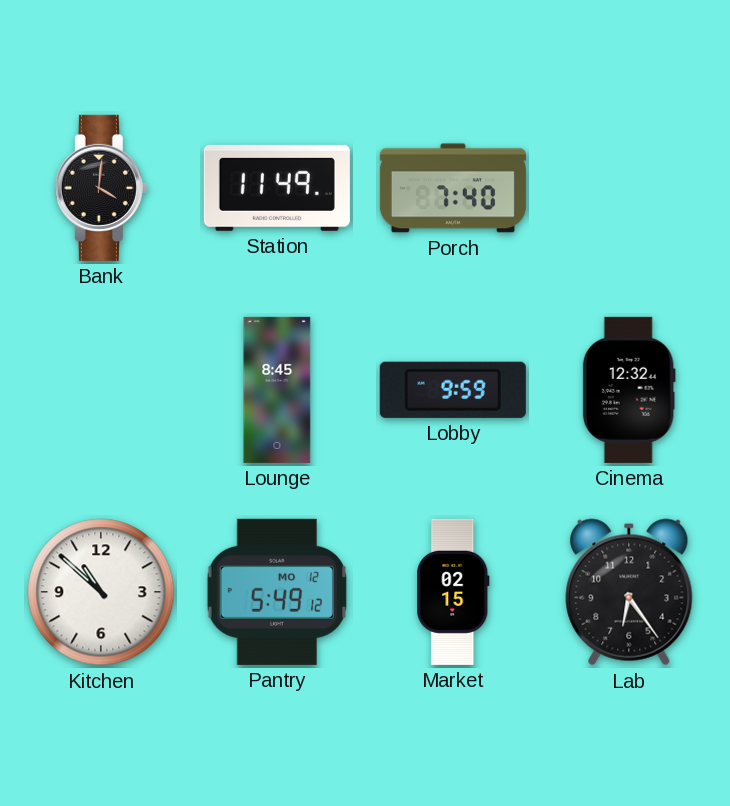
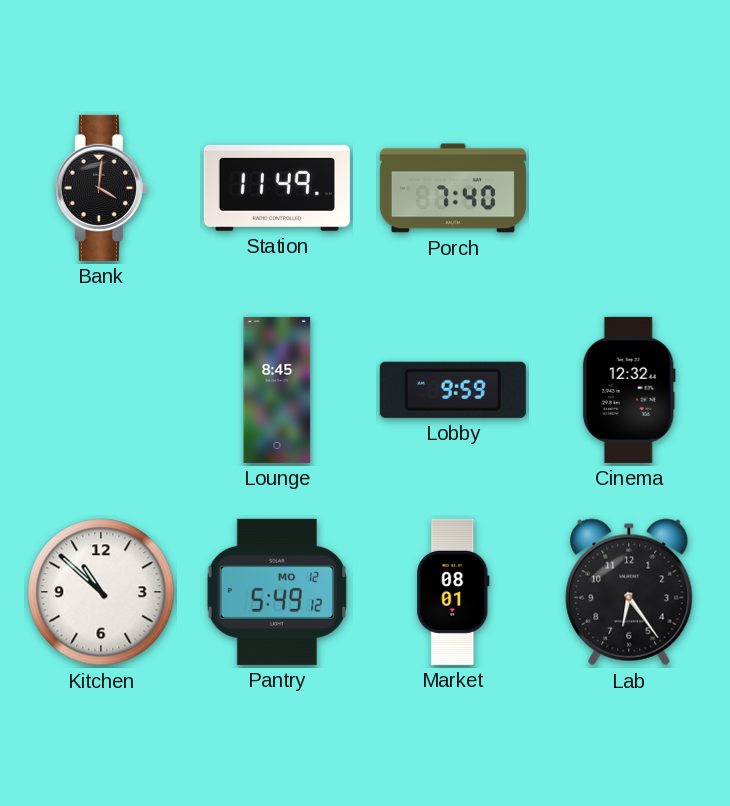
Market: 02:15 -> 08:01 (453, 592)
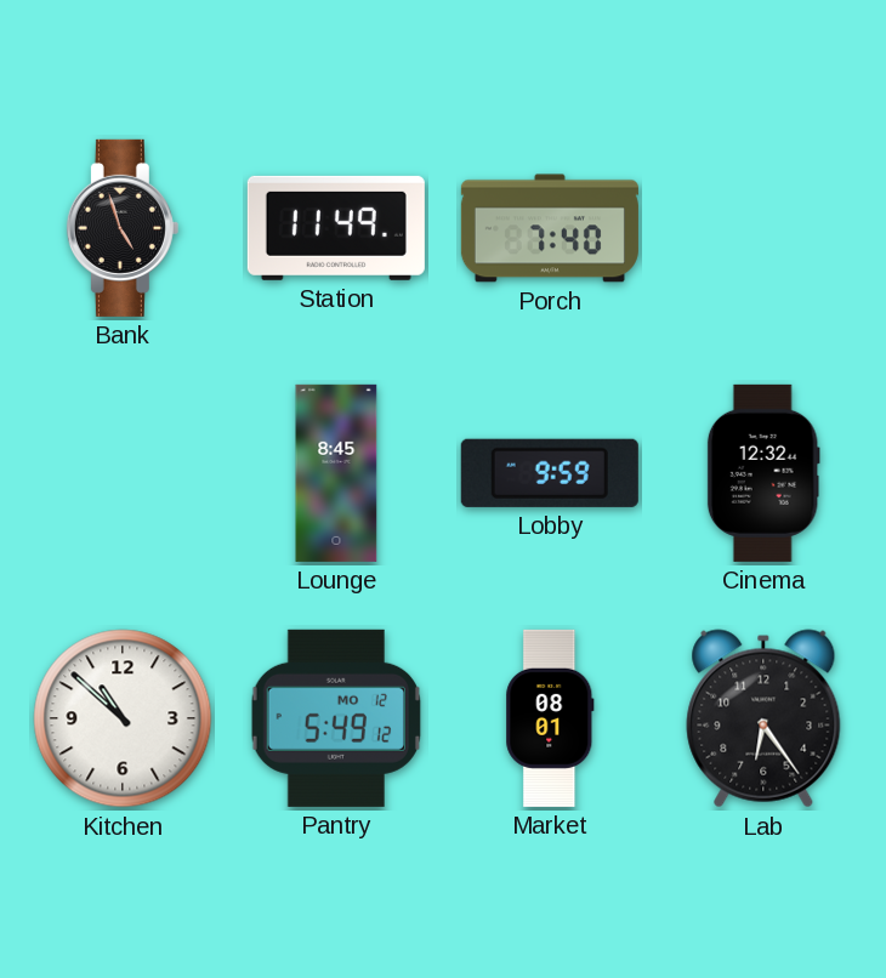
Bank: 4:01 -> 4:57 (123, 228)
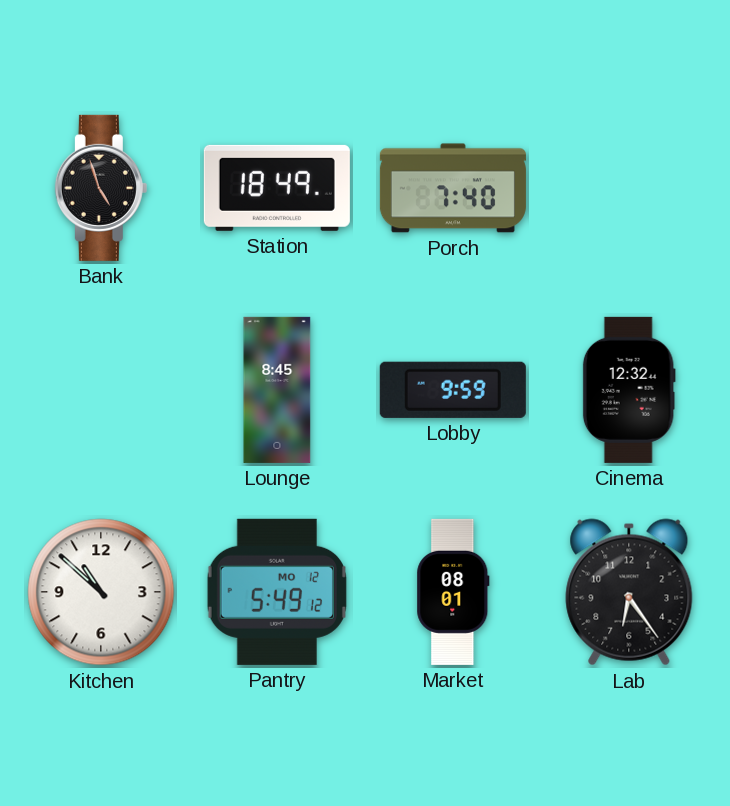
Station: 11:49 -> 18:49 (277, 188)
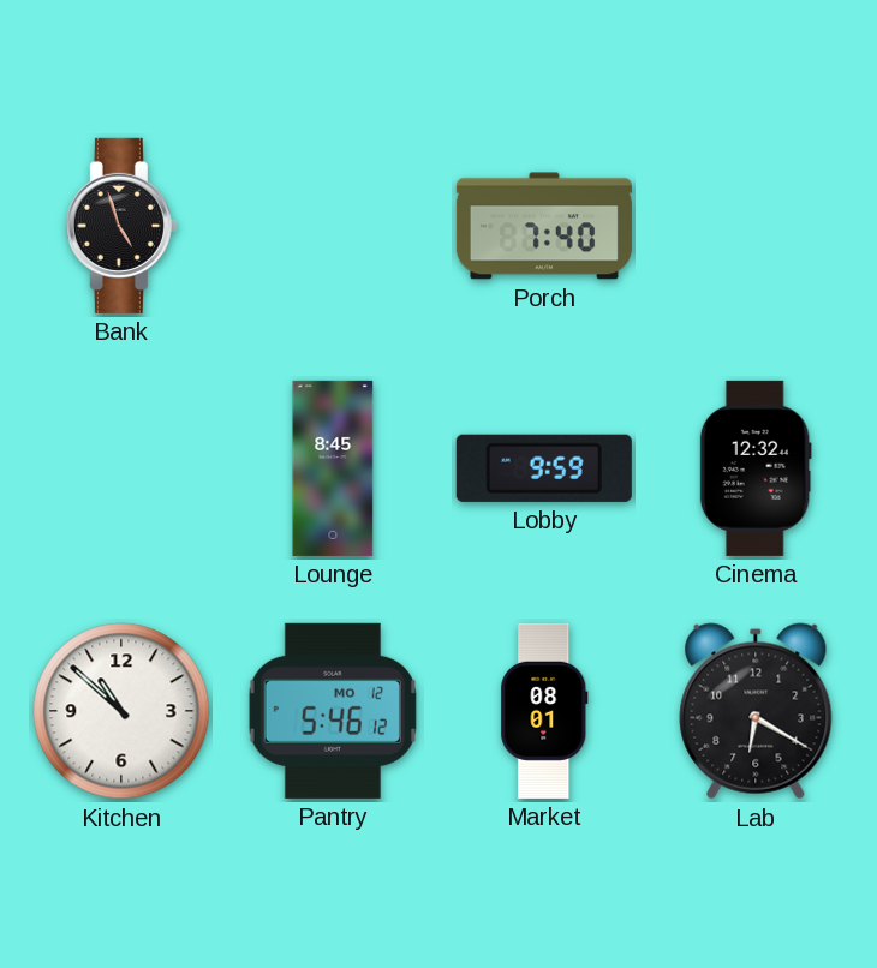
Station: 18:49 -> none (277, 188)
Pantry: 5:49 -> 5:46 (333, 711)
Lab: 6:24 -> 6:20 (756, 711)
